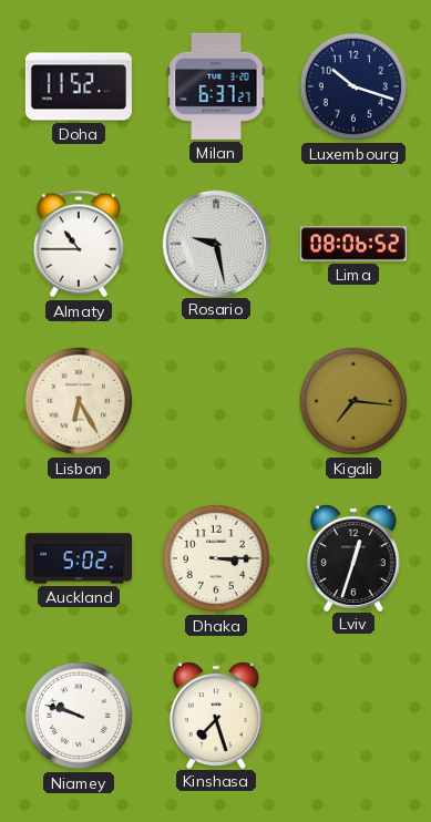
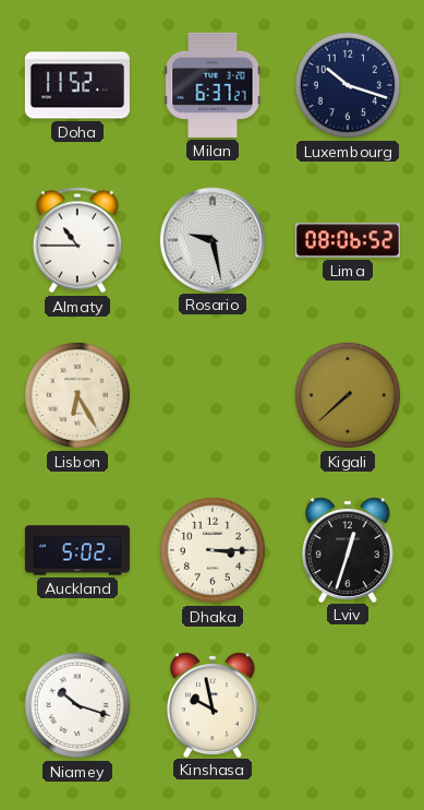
Kigali: 7:16 -> 7:38 (348, 395)
Niamey: 9:48 -> 10:18 (77, 705)
Kinshasa: 7:27 -> 9:58 (213, 704)
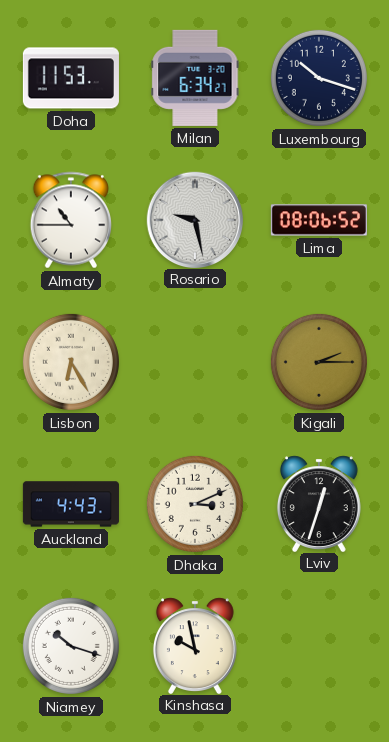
Doha: 11:52 -> 11:53 (71, 78)
Milan: 6:37 -> 6:34 (195, 78)
Kigali: 7:38 -> 2:15 (319, 362)
Auckland: 5:02 -> 4:43 (71, 504)
Dhaka: 3:15 -> 3:11 (195, 504)
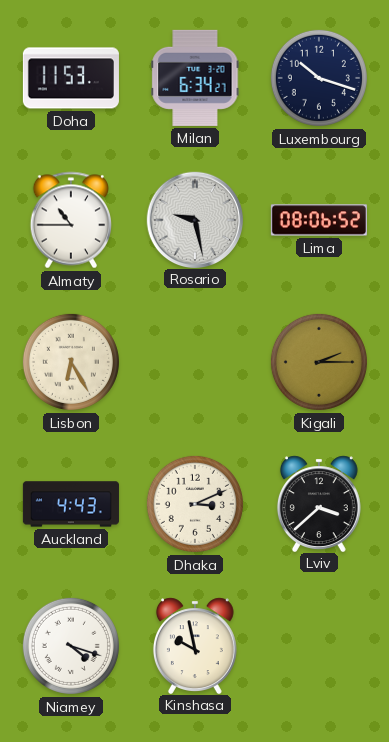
Lviv: 12:33 -> 3:38 (319, 503)
Niamey: 10:18 -> 4:18 (71, 646)
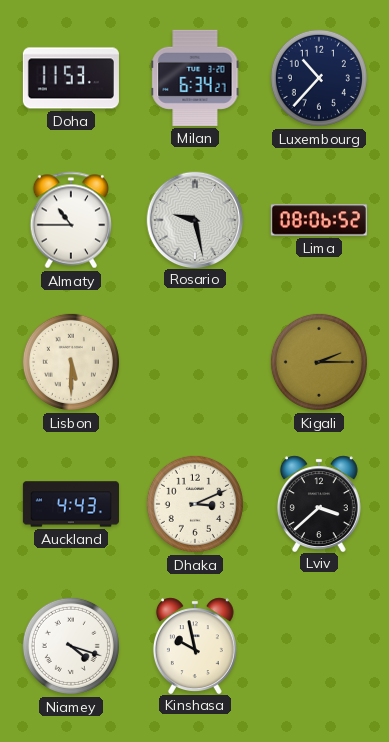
Luxembourg: 10:18 -> 10:37 (319, 78)
Lisbon: 6:25 -> 5:30 (71, 362)
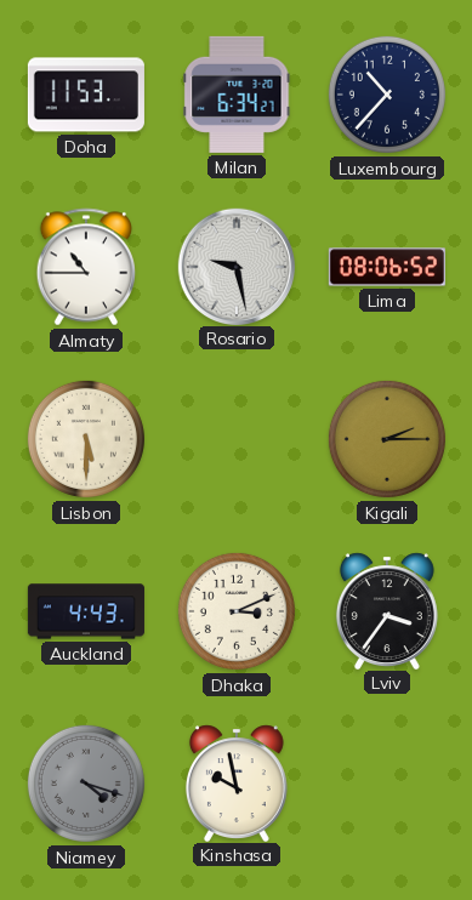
Lviv: 3:38 -> 3:36 (387, 610)
Niamey dial: white -> grey (86, 784)
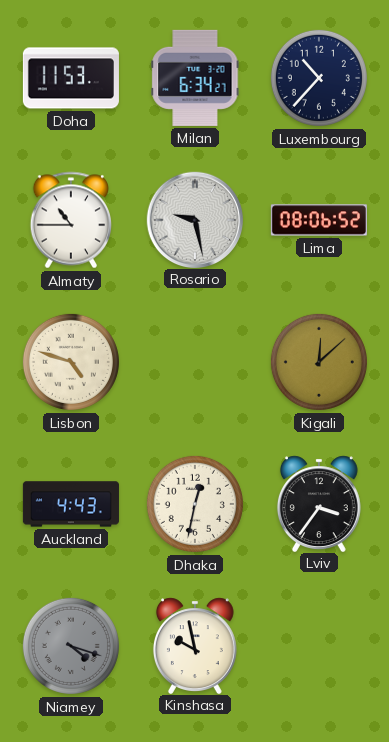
Lisbon: 5:30 -> 4:48 (71, 362)
Kigali: 2:15 -> 12:08 (319, 362)
Dhaka: 3:11 -> 12:32 (195, 504)
